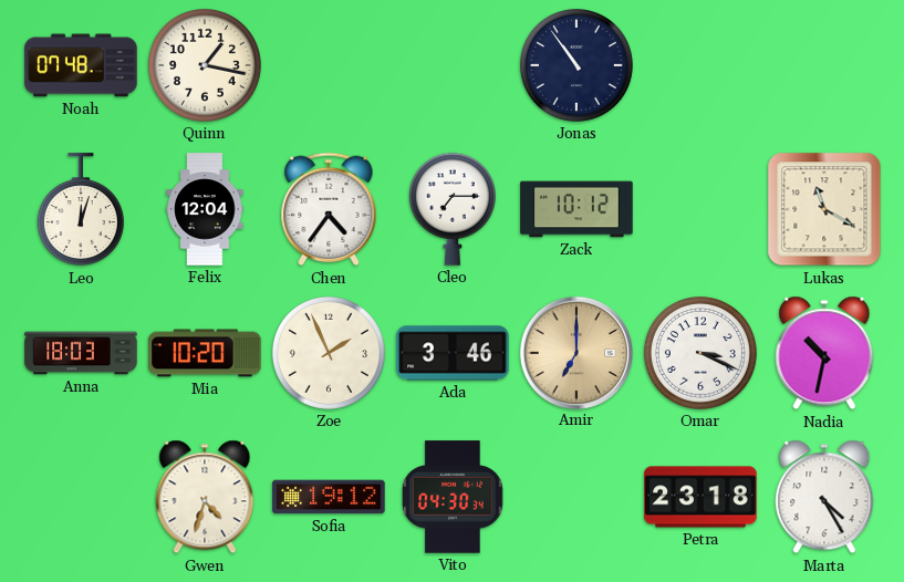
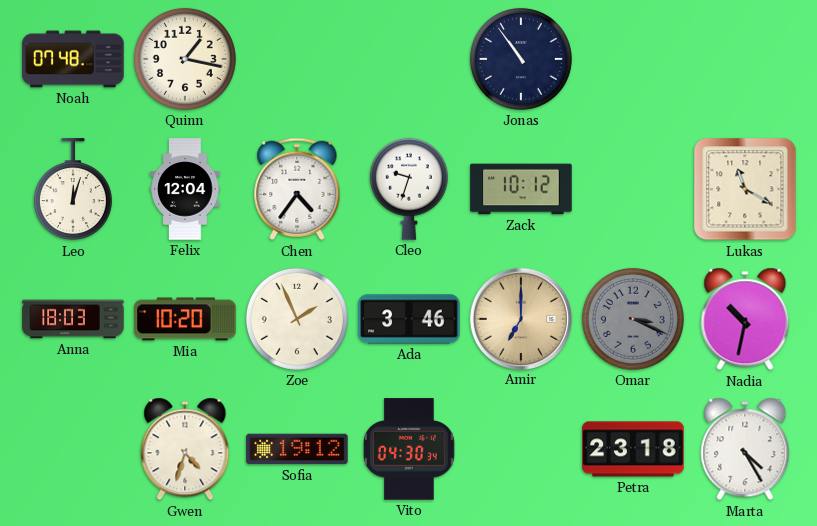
Cleo: 7:15 -> 9:33 (409, 189)
Omar dial: white -> grey (633, 319)
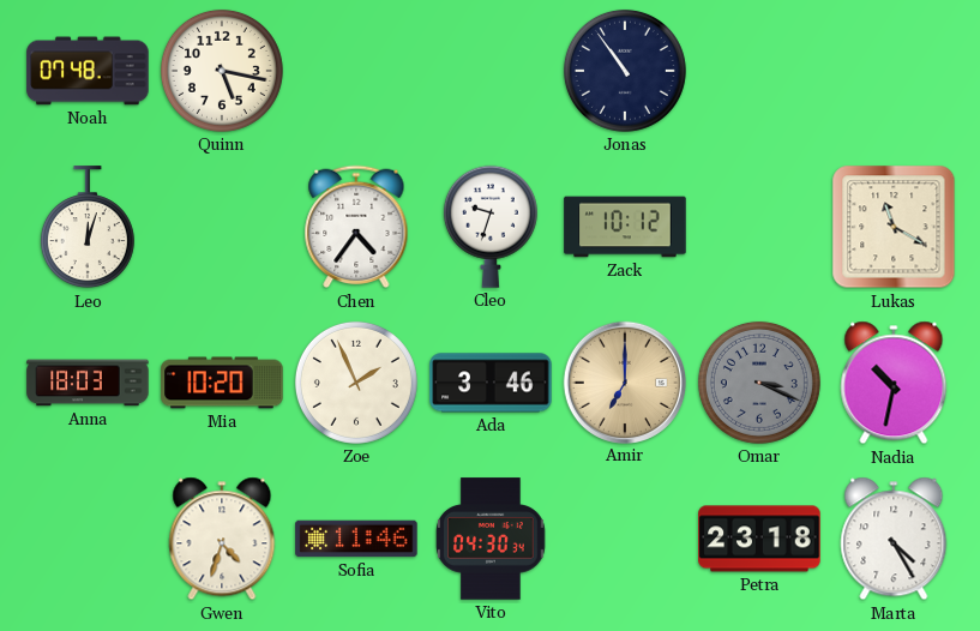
Quinn: 1:17 -> 5:17 (222, 71)
Felix: 12:04 -> none (185, 189)
Sofia: 19:12 -> 11:46 (356, 539)
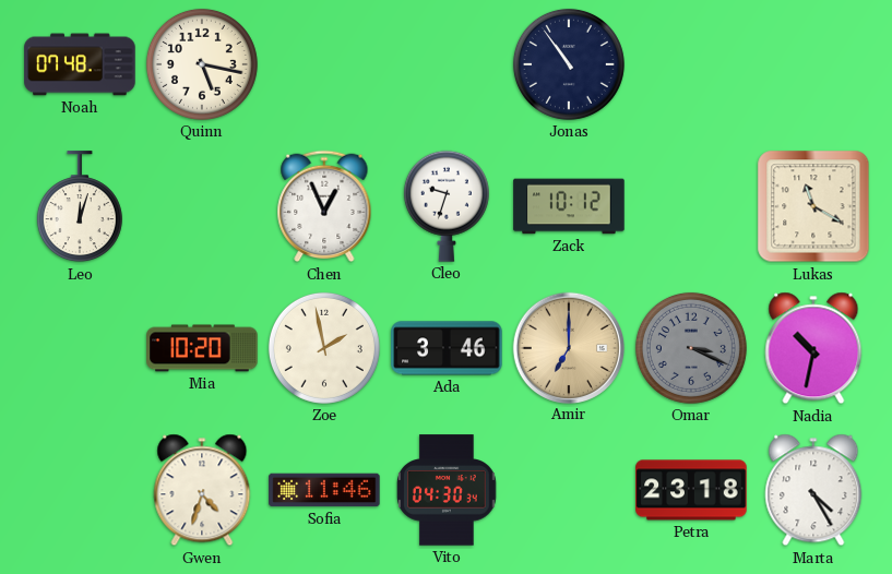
Chen: 4:36 -> 12:56 (324, 206)
Anna: 18:03 -> none (88, 383)
Zoe: 1:56 -> 1:58 (324, 348)
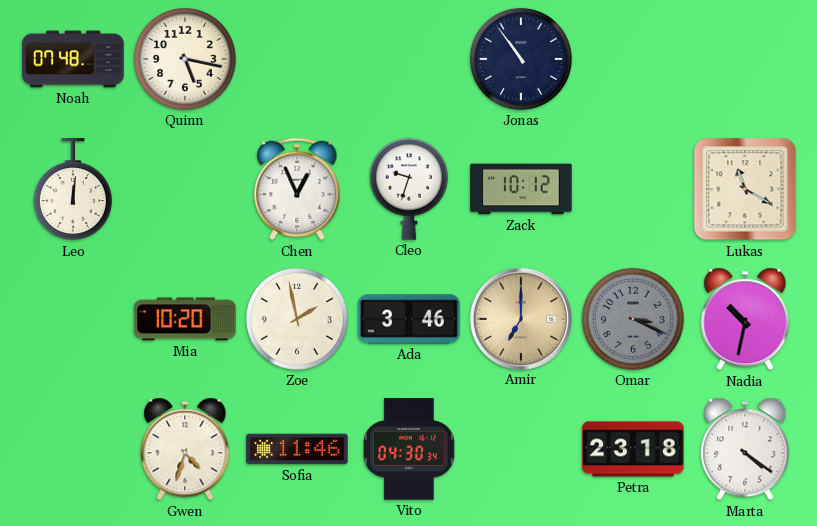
Leo: 12:03 -> 12:01 (73, 190)
Marta: 4:25 -> 4:21 (745, 449)
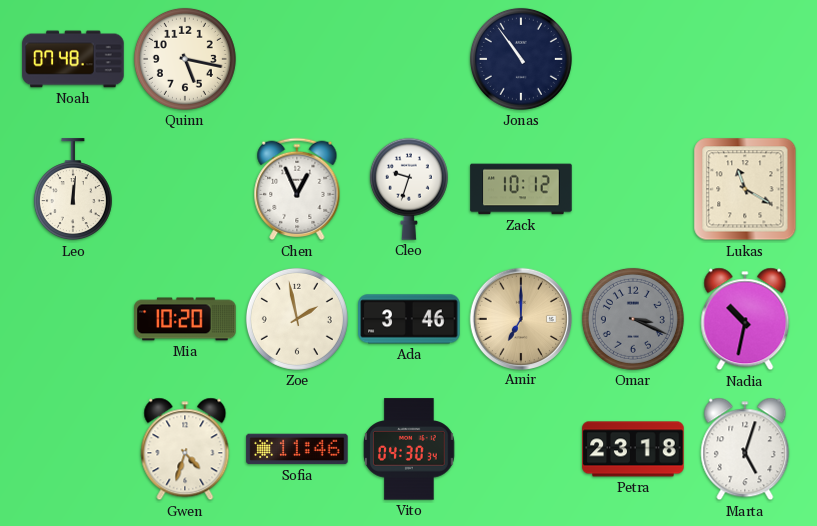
Marta: 4:21 -> 5:03 (745, 449)
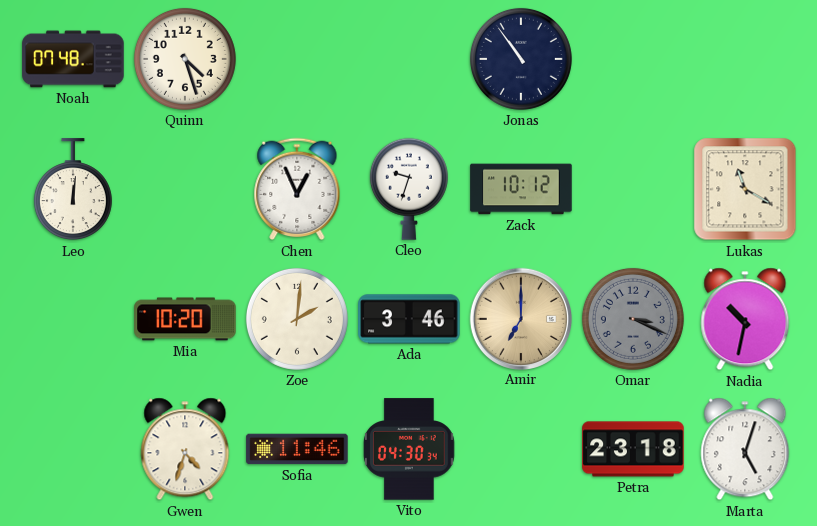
Quinn: 5:17 -> 4:27 (185, 59)
Zoe: 1:58 -> 2:01 (297, 319)
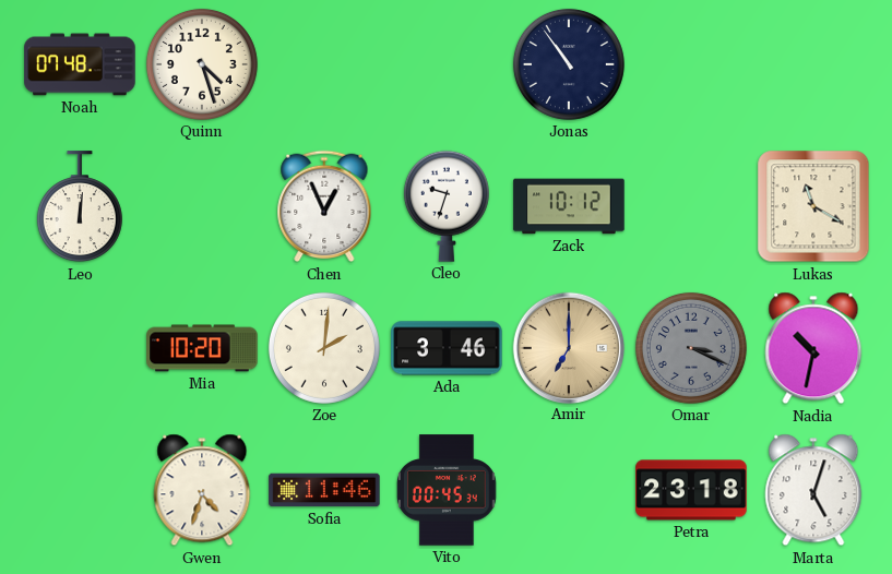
Vito: 04:30 -> 00:45 (447, 490)
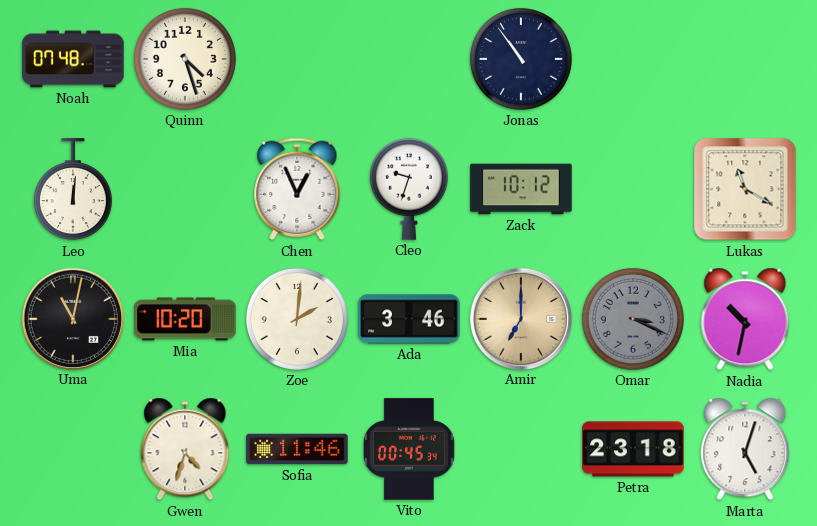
Uma: none -> 11:02 (72, 318)
